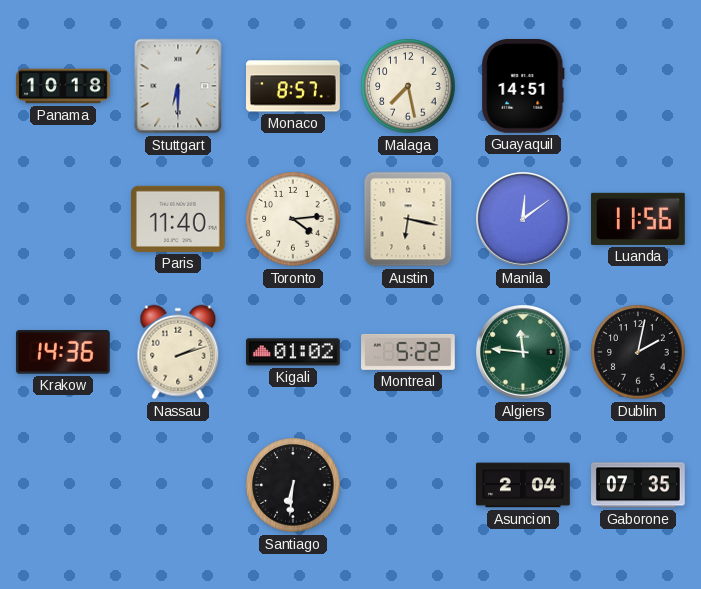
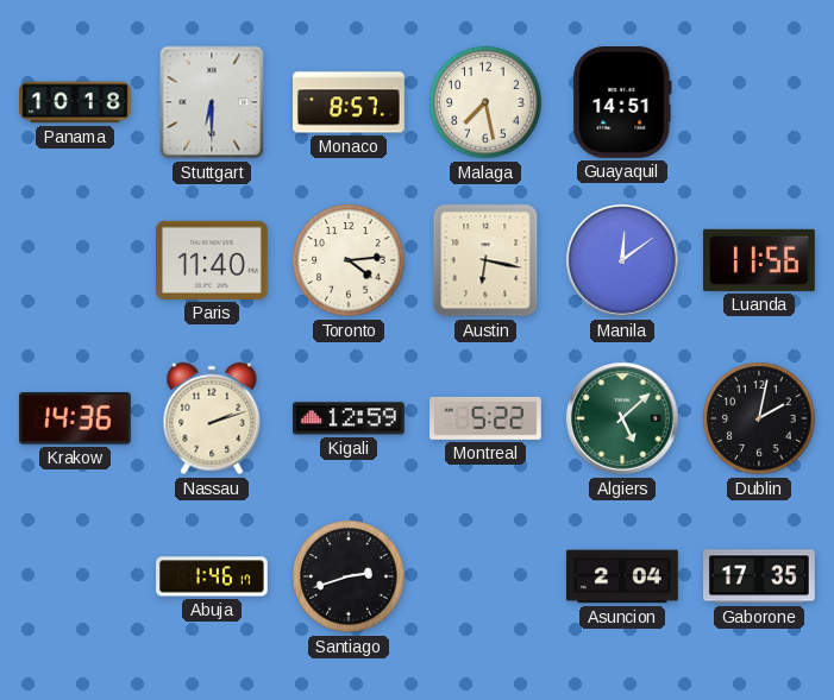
Kigali: 01:02 -> 12:59 (350, 418)
Algiers: 11:46 -> 5:08 (622, 418)
Abuja: none -> 1:46 (213, 576)
Santiago: 6:31 -> 2:42 (349, 576)
Gaborone: 07:35 -> 17:35 (760, 576)
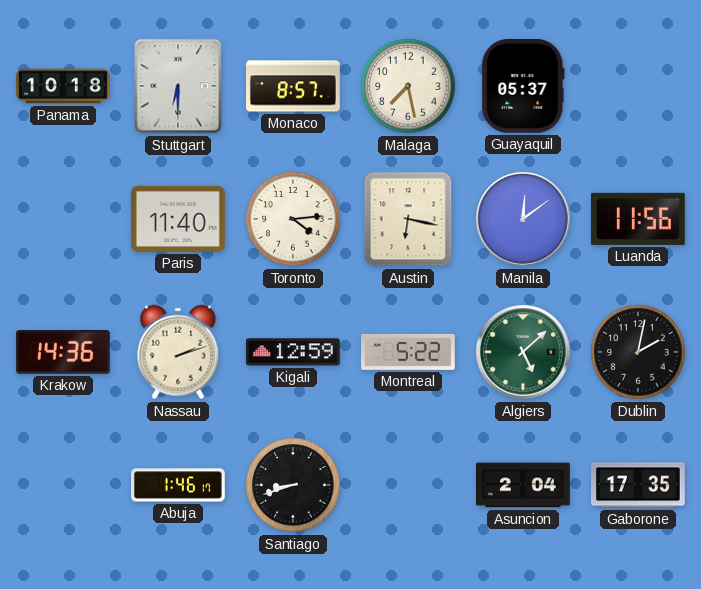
Guayaquil: 14:51 -> 05:37 (523, 87)
Santiago: 2:42 -> 8:42 (293, 485)
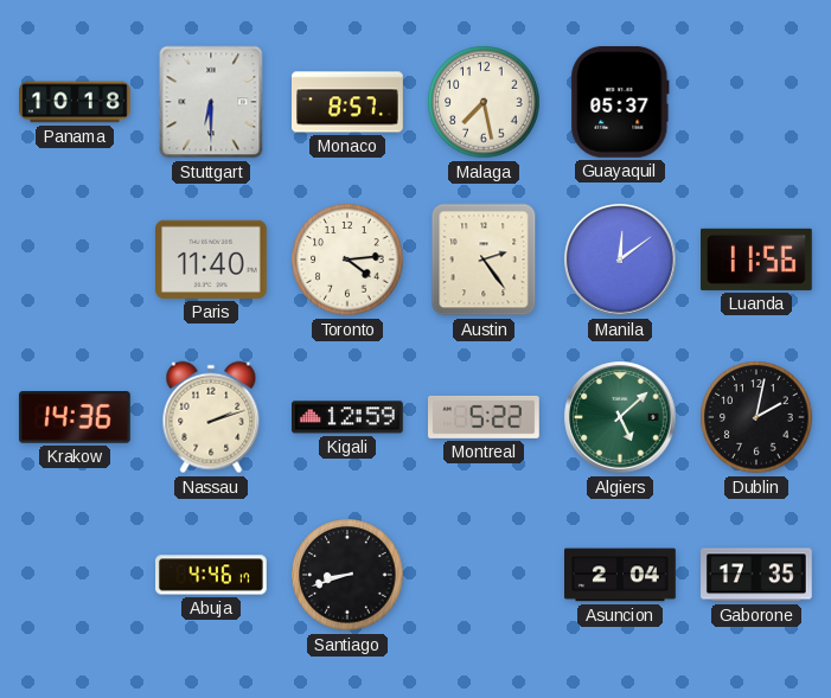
Austin: 6:17 -> 2:24 (484, 260)
Abuja: 1:46 -> 4:46 (212, 575)
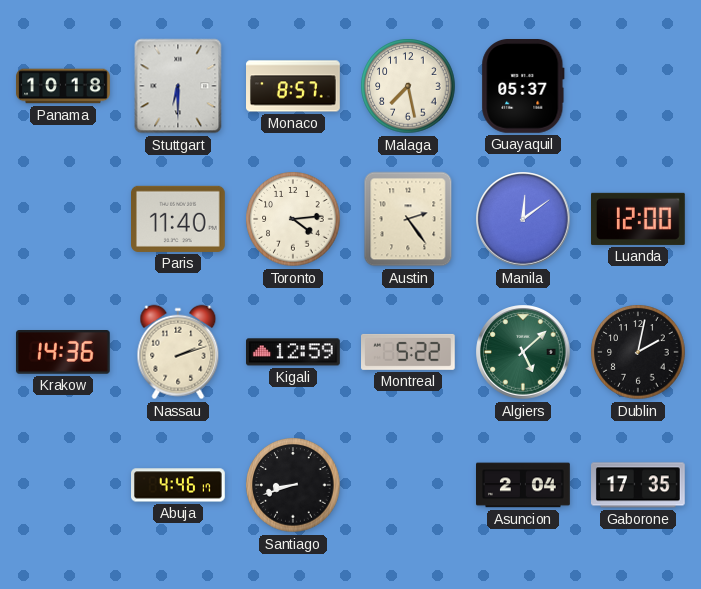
Luanda: 11:56 -> 12:00 (639, 219)
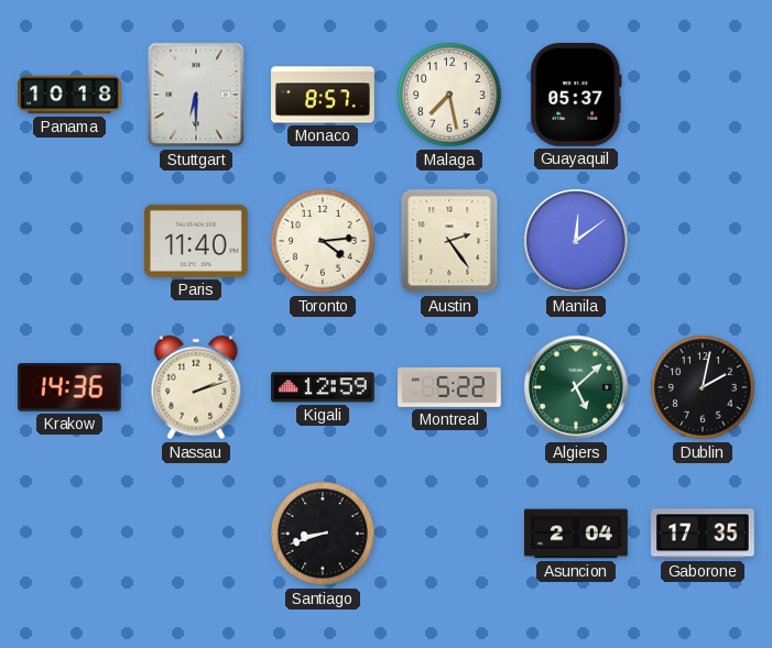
Luanda: 12:00 -> none (639, 219)
Abuja: 4:46 -> none (179, 485)
